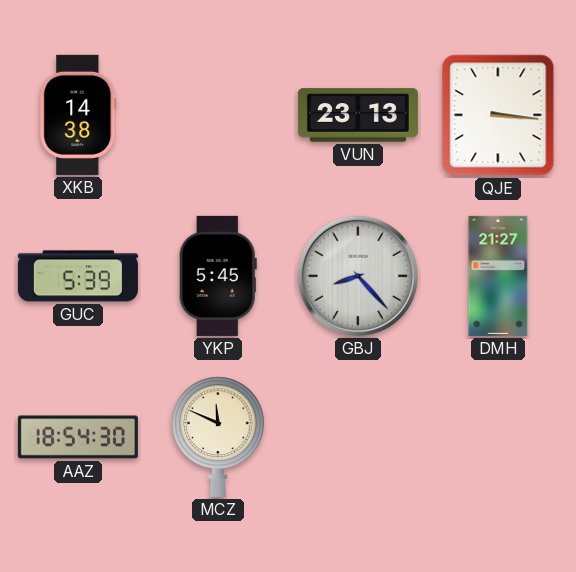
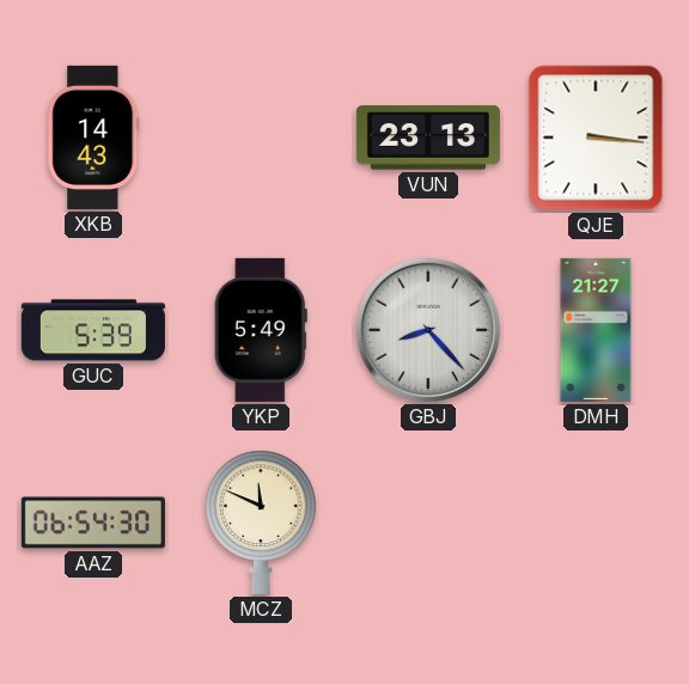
XKB: 14:38 -> 14:43 (93, 138)
YKP: 5:45 -> 5:49 (261, 330)
AAZ: 18:54 -> 06:54 (93, 523)
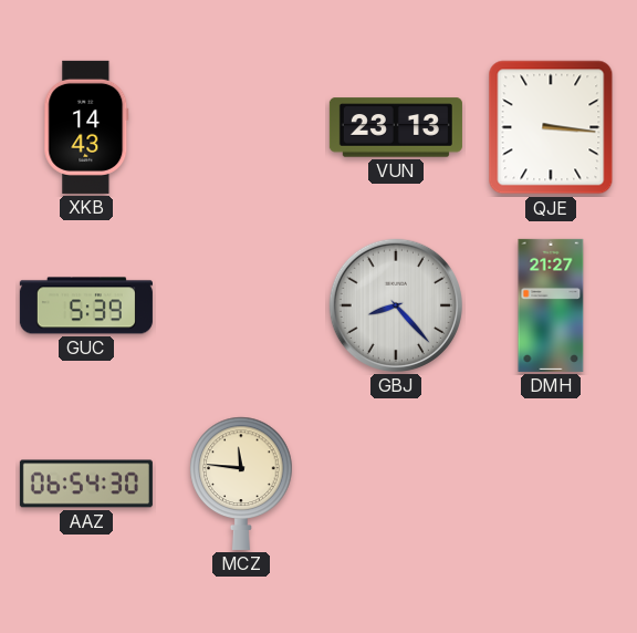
YKP: 5:49 -> none (261, 330)
MCZ: 11:49 -> 11:46 (241, 484)
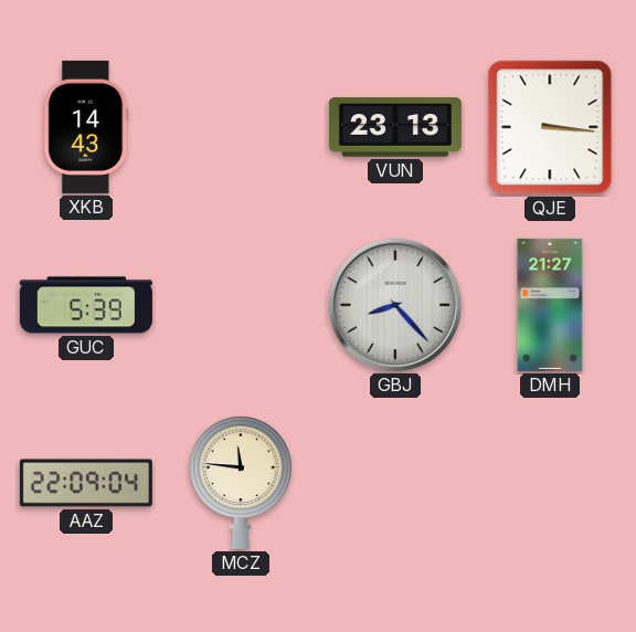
AAZ: 06:54 -> 22:09 (86, 483)
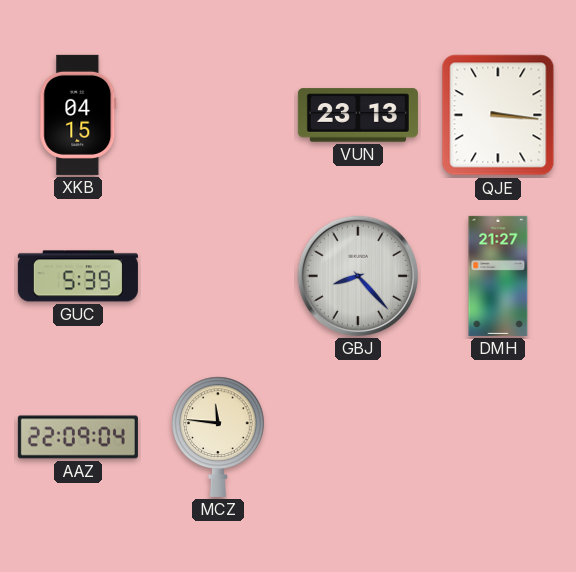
XKB: 14:43 -> 04:15 (78, 115)
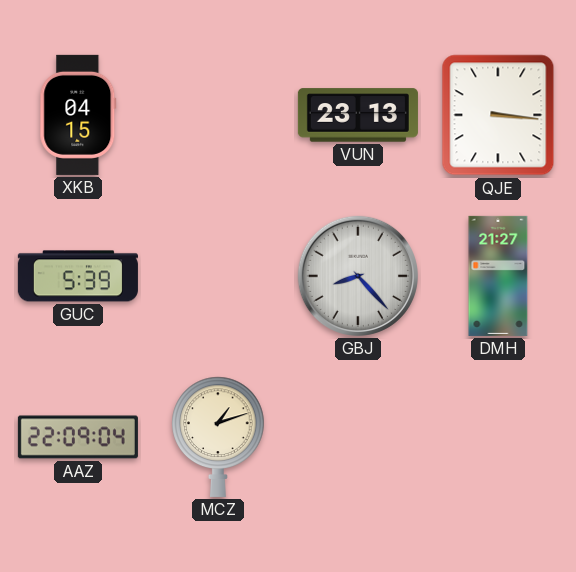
MCZ: 11:46 -> 1:12 (218, 437)
